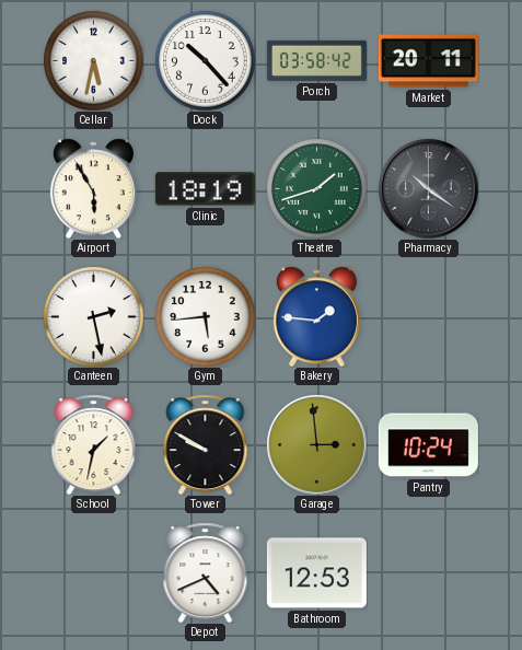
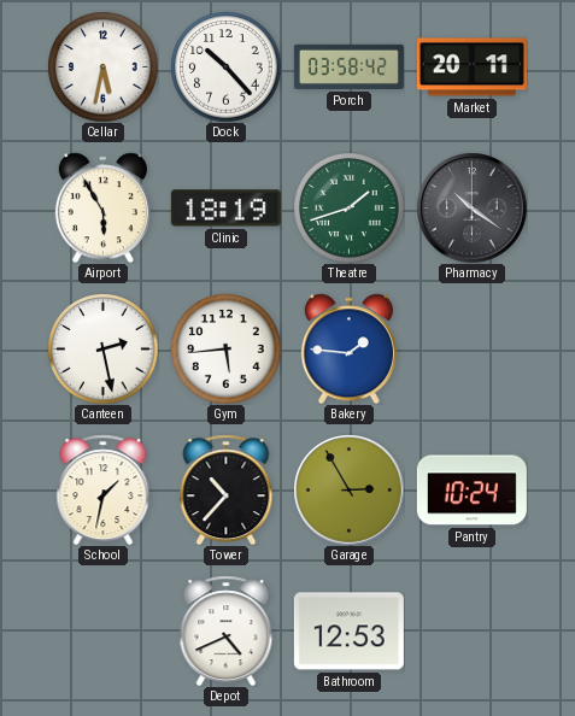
Tower: 9:50 -> 10:37 (227, 489)
Garage: 2:59 -> 2:55 (348, 489)
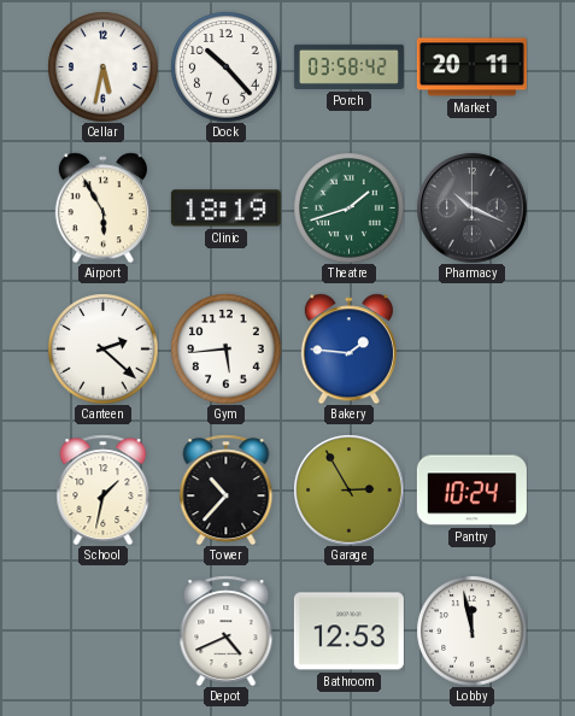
Pharmacy: 10:21 -> 10:19 (471, 207)
Canteen: 2:28 -> 2:22 (102, 348)
Lobby: none -> 11:58 (471, 630)
